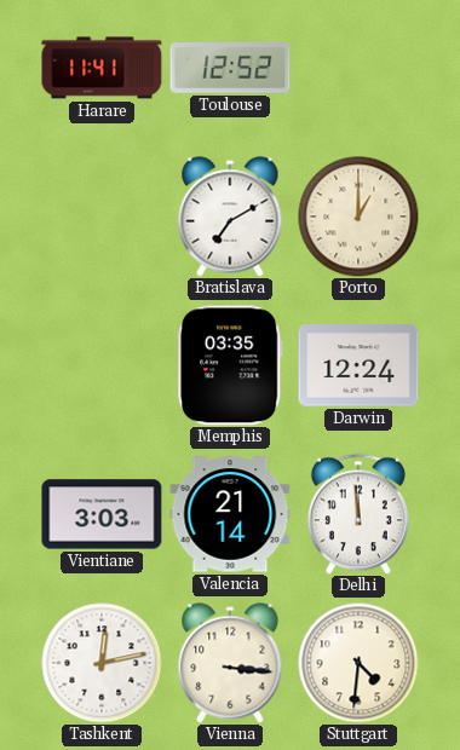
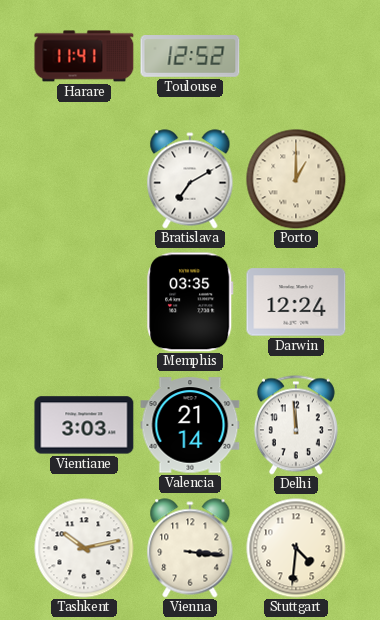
Tashkent: 12:13 -> 10:13 (84, 548)
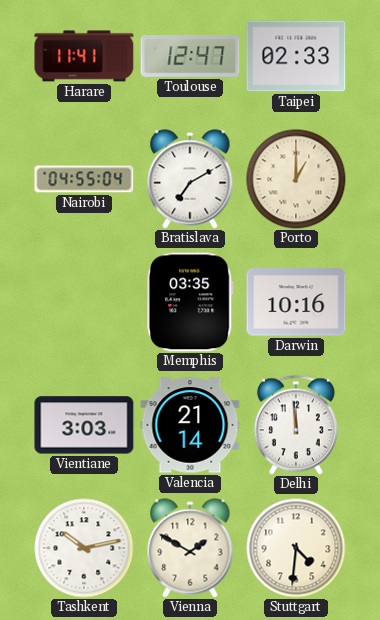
Toulouse: 12:52 -> 12:47 (190, 57)
Taipei: none -> 02:33 (296, 56)
Nairobi: none -> 04:55 (84, 179)
Darwin: 12:24 -> 10:16 (296, 302)
Vienna: 3:16 -> 1:50 (190, 548)
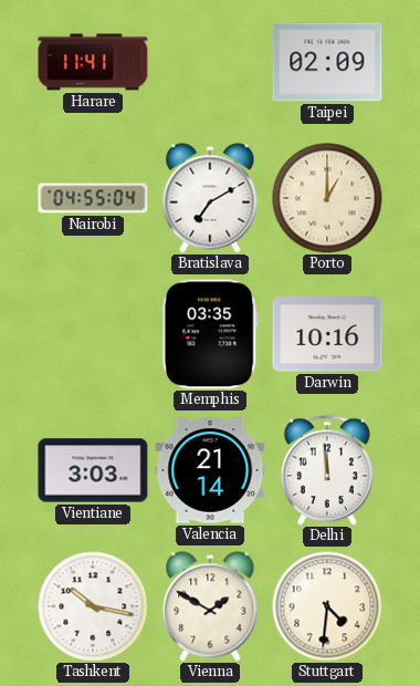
Toulouse: 12:47 -> none (190, 57)
Taipei: 02:33 -> 02:09 (327, 62)
Tashkent: 10:13 -> 10:17 (93, 606)
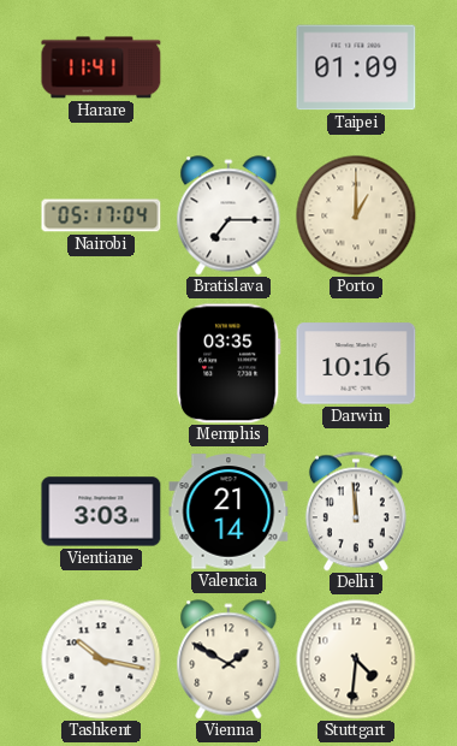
Taipei: 02:09 -> 01:09 (356, 67)
Nairobi: 04:55 -> 05:17 (101, 215)
Bratislava: 7:10 -> 7:15 (228, 215)
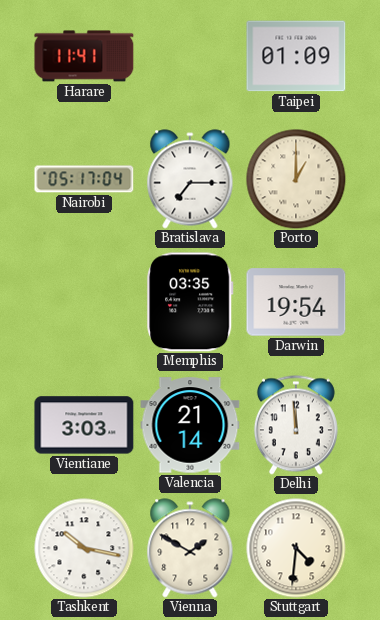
Darwin: 10:16 -> 19:54 (296, 302)
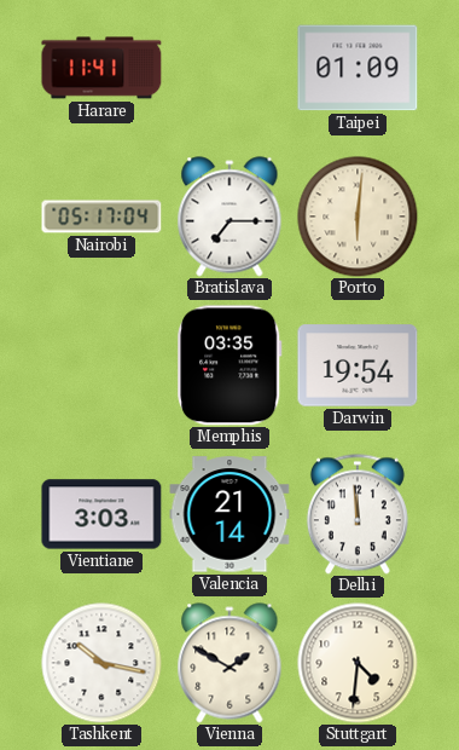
Porto: 1:00 -> 6:01 (358, 217)
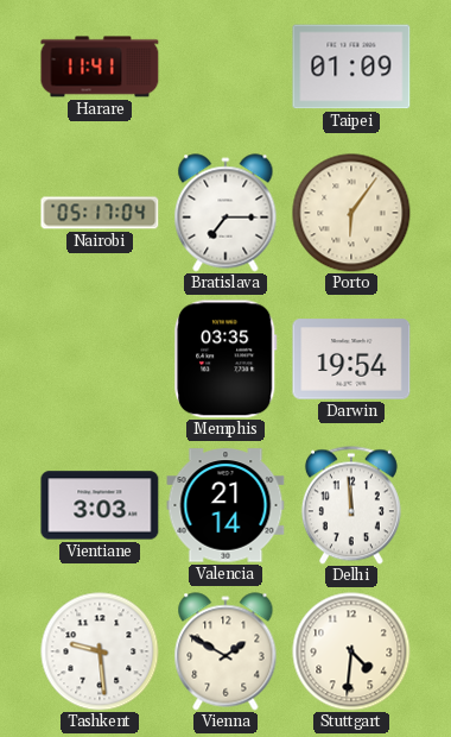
Porto: 6:01 -> 6:06 (351, 213)
Tashkent: 10:17 -> 9:29 (100, 651)
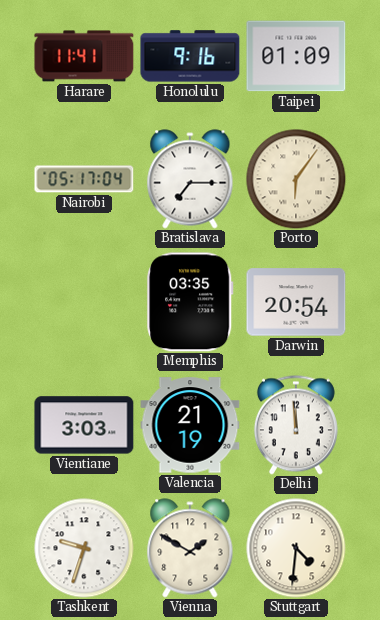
Honolulu: none -> 9:16 (190, 56)
Darwin: 19:54 -> 20:54 (296, 302)
Valencia: 21:14 -> 21:19 (190, 425)
Tashkent: 9:29 -> 9:33 (84, 548)
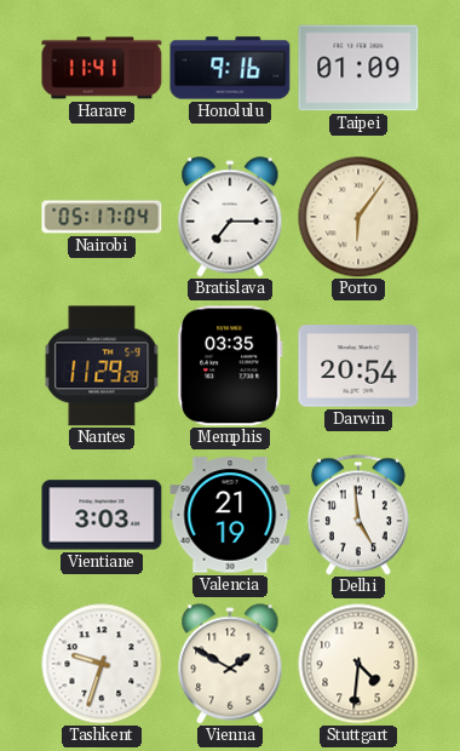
Nantes: none -> 11:29 (102, 366)
Delhi: 11:59 -> 4:59 (358, 515)
